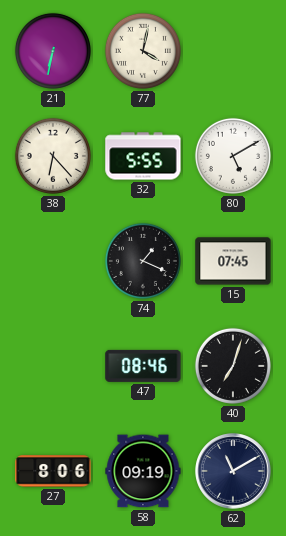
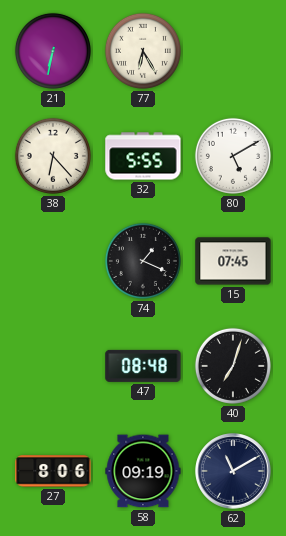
77: 4:02 -> 6:25 (143, 51)
47: 08:46 -> 08:48 (143, 366)
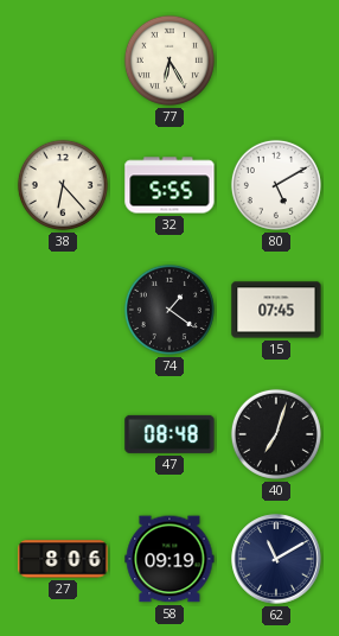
21: 6:32 -> none (53, 51)
74: 1:19 -> 1:21 (170, 310)
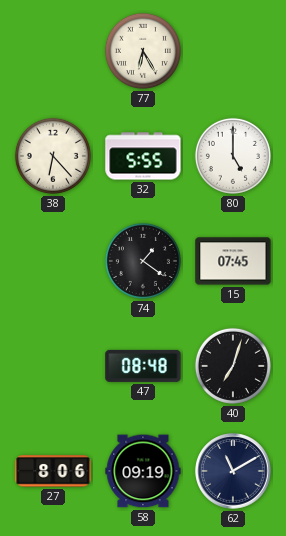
80: 5:10 -> 5:00 (233, 156)
